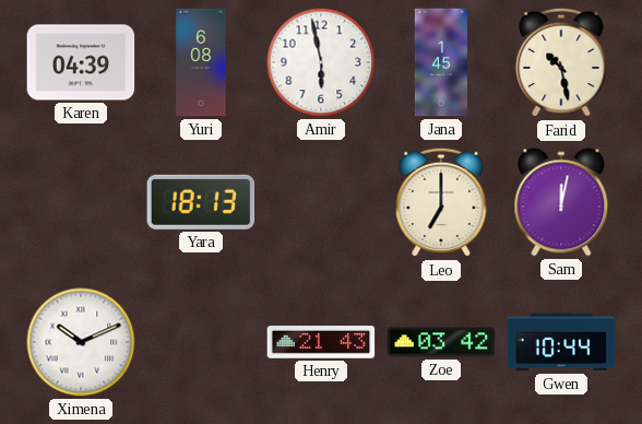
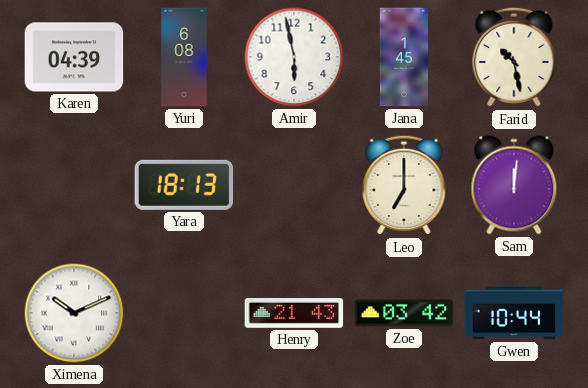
Sam: 12:02 -> 12:01 (514, 185)
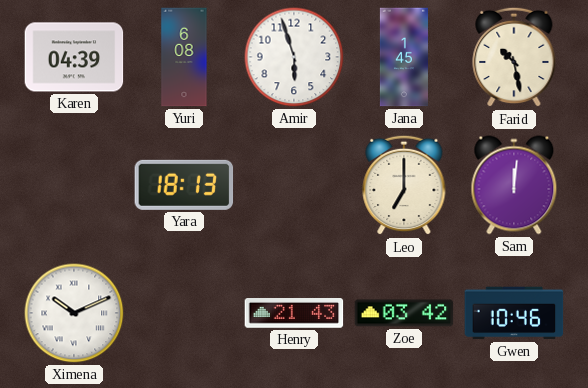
Amir: 5:58 -> 5:57 (294, 57)
Gwen: 10:44 -> 10:46 (514, 313)
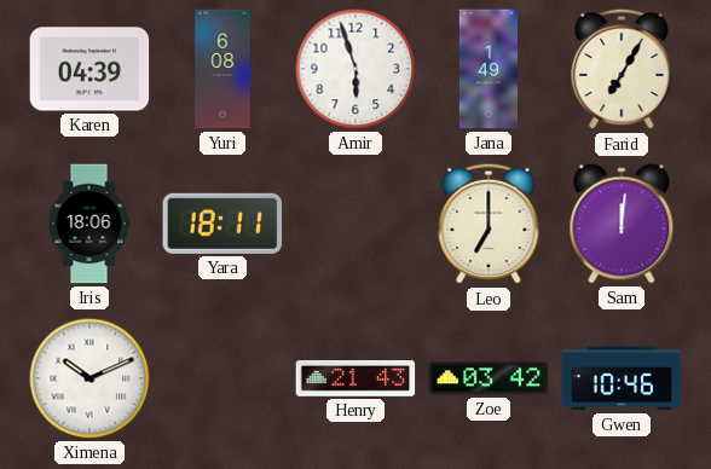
Jana: 1:45 -> 1:49 (489, 69)
Farid: 10:28 -> 7:05 (622, 69)
Iris: none -> 18:06 (89, 224)
Yara: 18:13 -> 18:11 (222, 224)
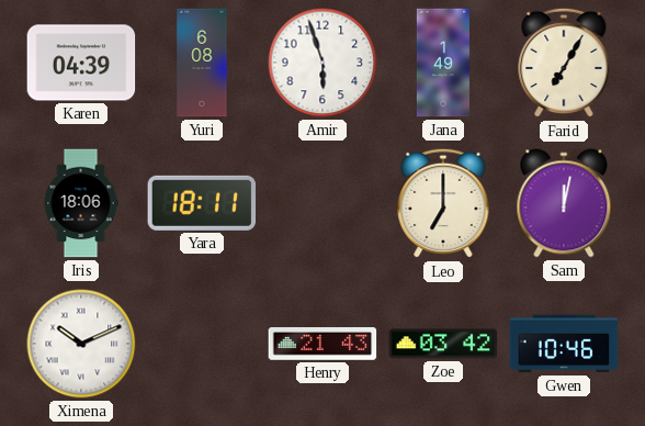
Sam: 12:01 -> 12:02 (564, 203)
